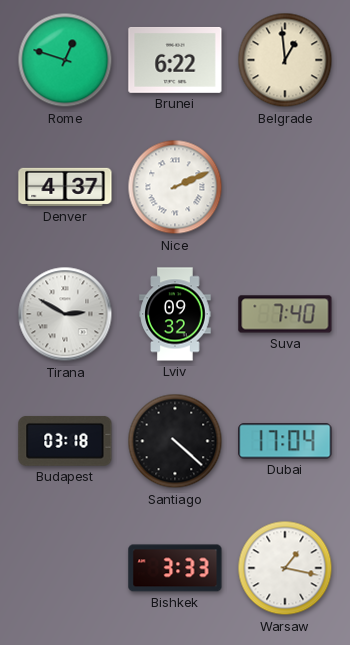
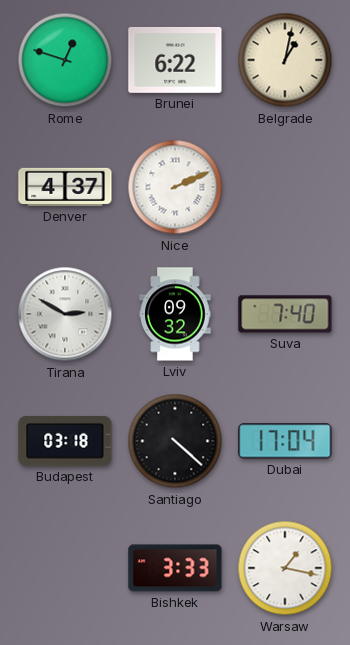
Belgrade: 12:59 -> 1:02 (285, 60)
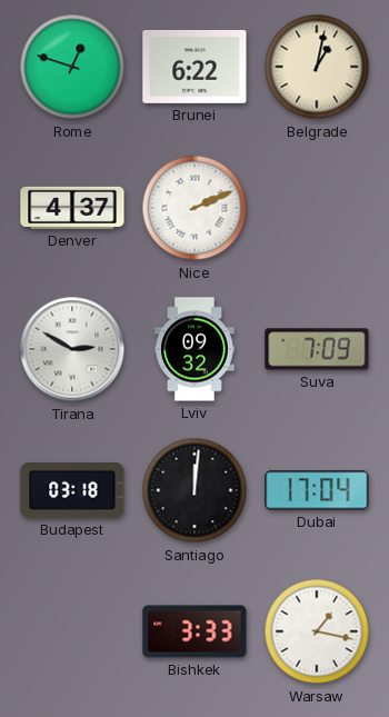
Suva: 7:40 -> 7:09 (317, 349)
Santiago: 4:22 -> 12:01 (194, 490)
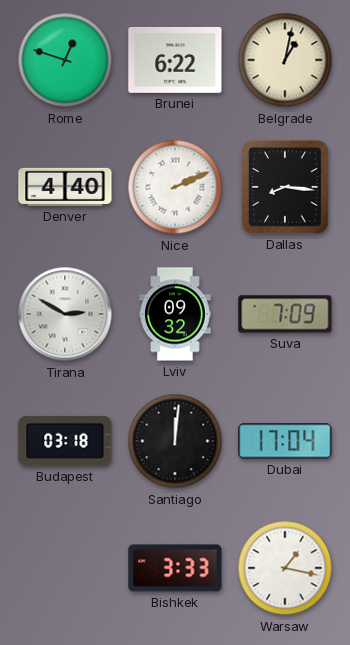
Denver: 4:37 -> 4:40 (65, 187)
Dallas: none -> 8:16 (285, 187)
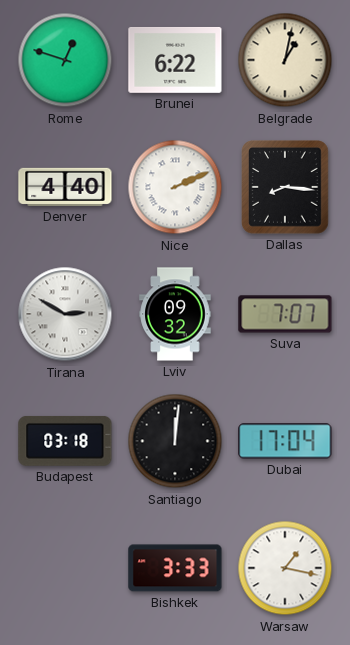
Suva: 7:09 -> 7:07 (285, 314)
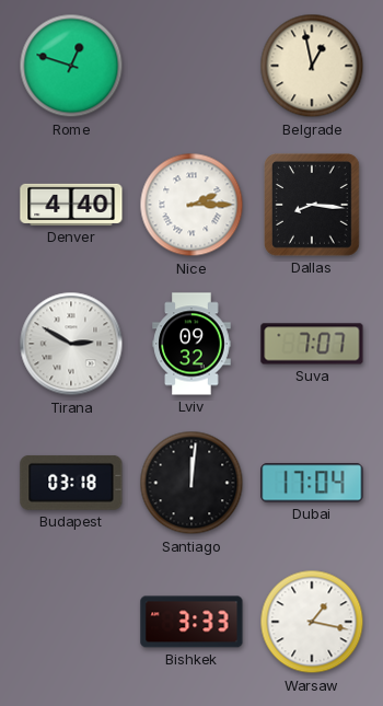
Brunei: 6:22 -> none (175, 60)
Belgrade: 1:02 -> 12:58 (312, 66)
Nice: 2:11 -> 2:15 (191, 205)
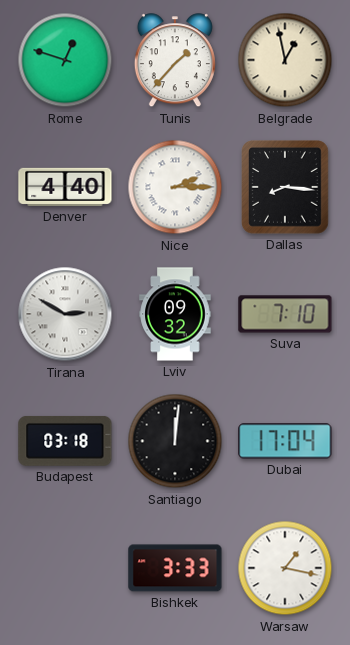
Tunis: none -> 1:37 (175, 61)
Suva: 7:07 -> 7:10 (285, 314)
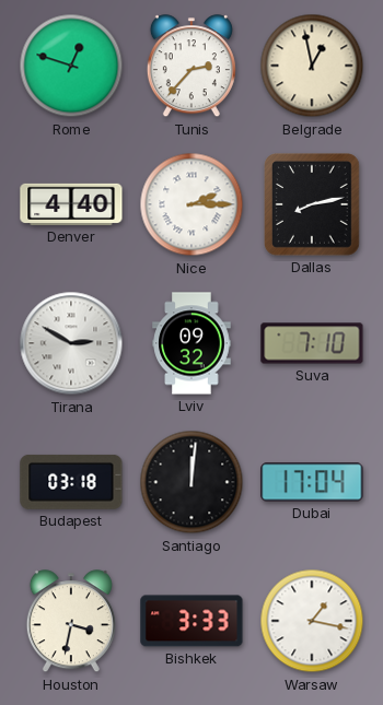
Tunis: 1:37 -> 2:37 (191, 67)
Dallas: 8:16 -> 8:13 (312, 204)
Houston: none -> 3:32 (71, 622)
